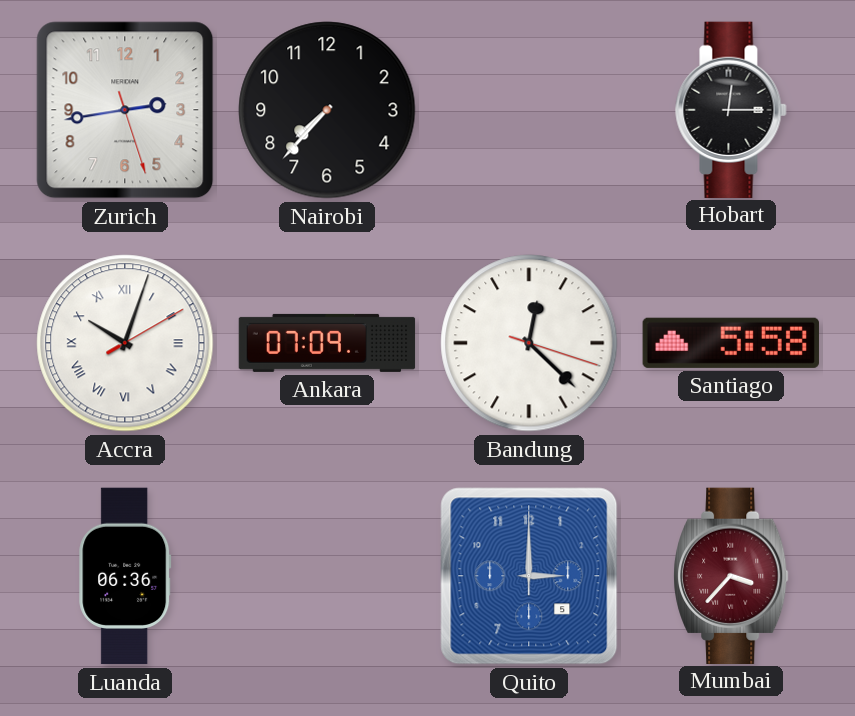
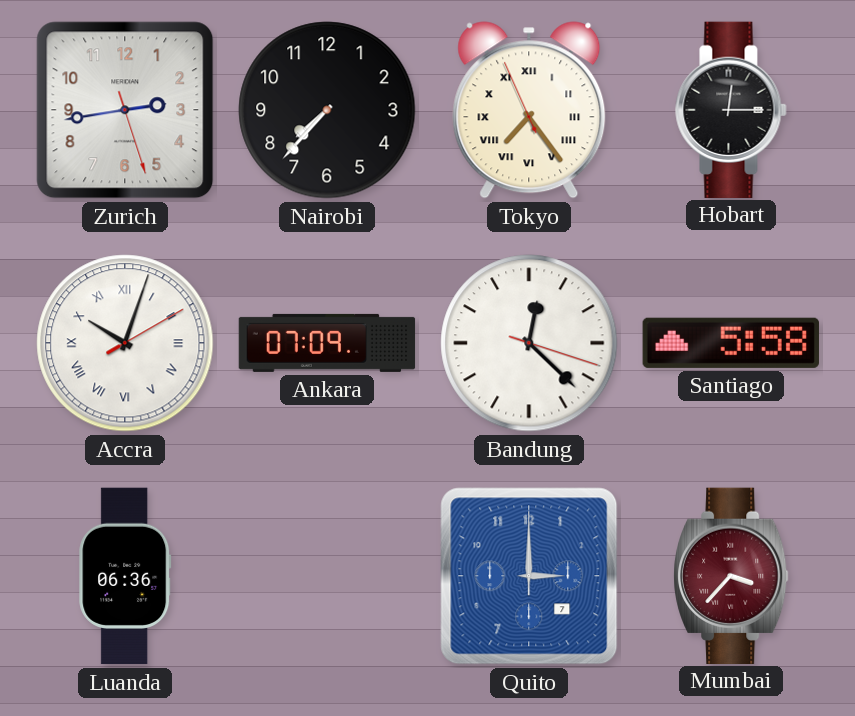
Tokyo: none -> 7:23 (529, 110)
Quito date: 5 -> 7 (529, 576)
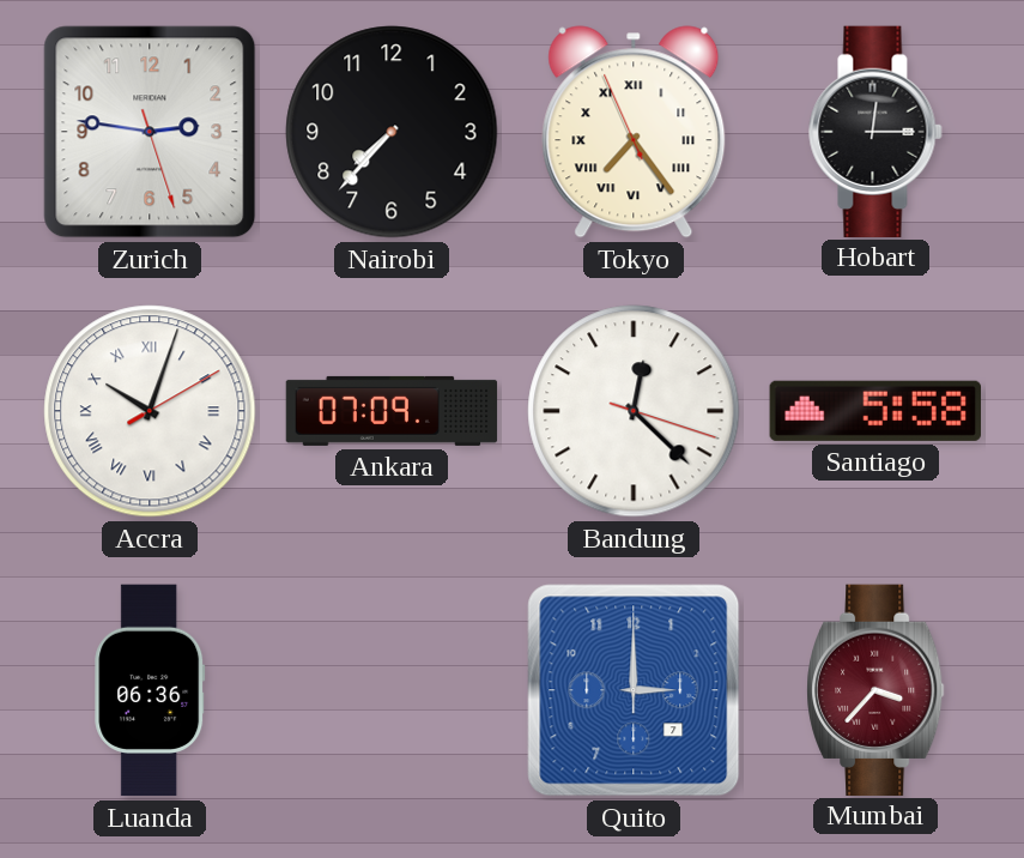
Zurich: 2:43 -> 2:46 (150, 132)
